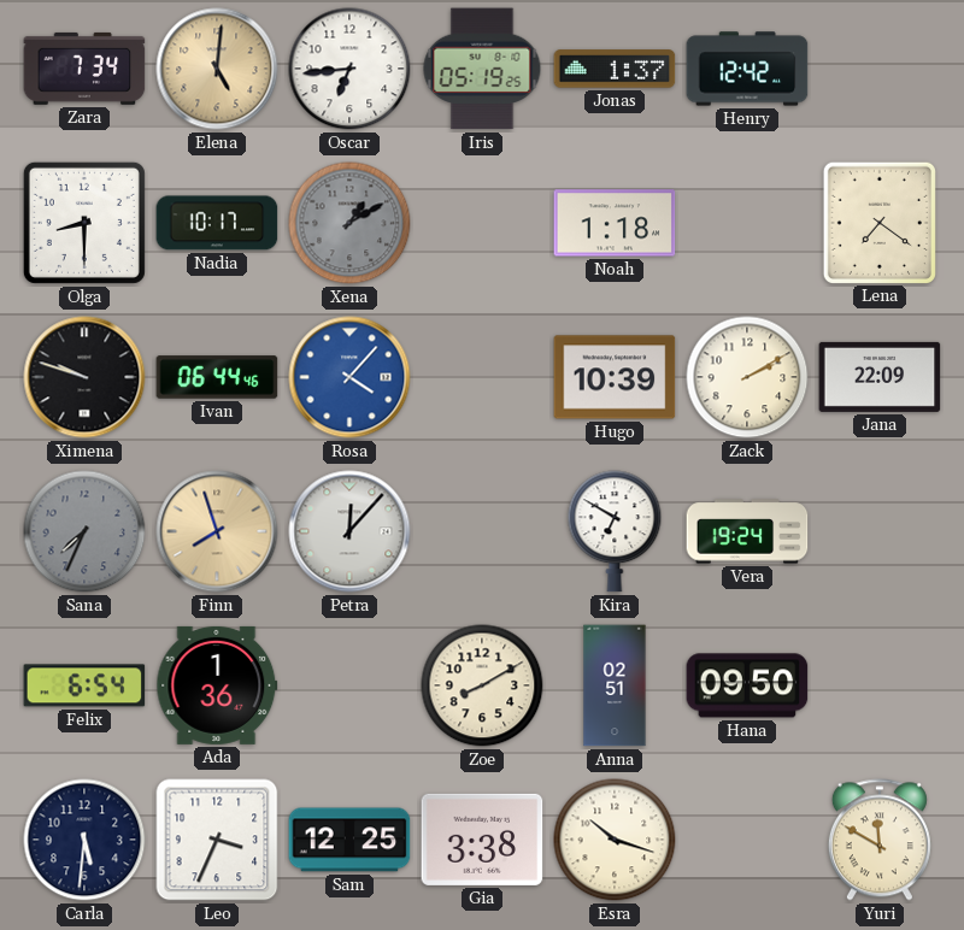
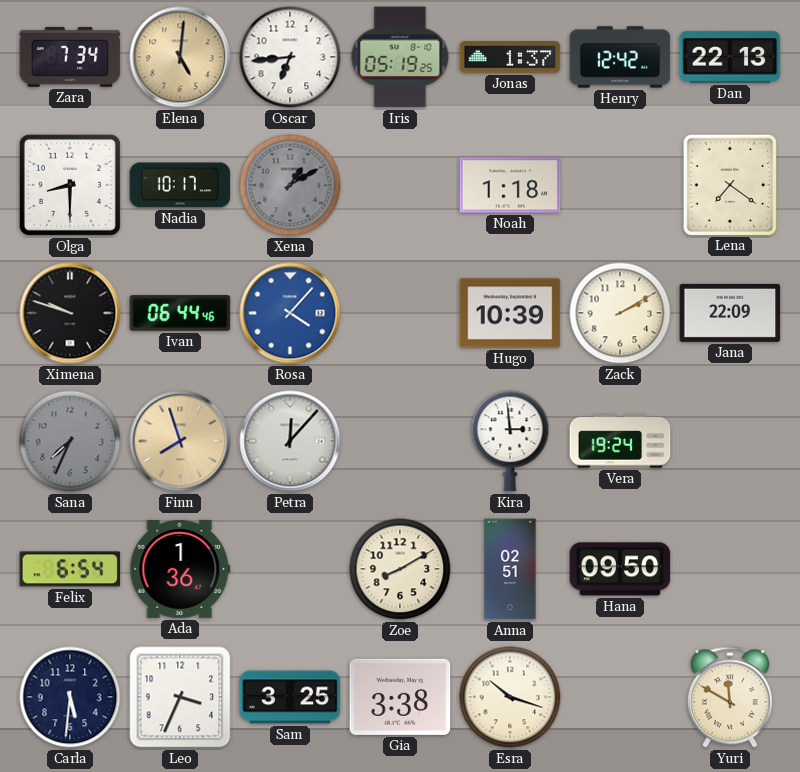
Dan: none -> 22:13 (730, 57)
Kira: 6:50 -> 2:59 (510, 441)
Sam: 12:25 -> 3:25 (290, 697)
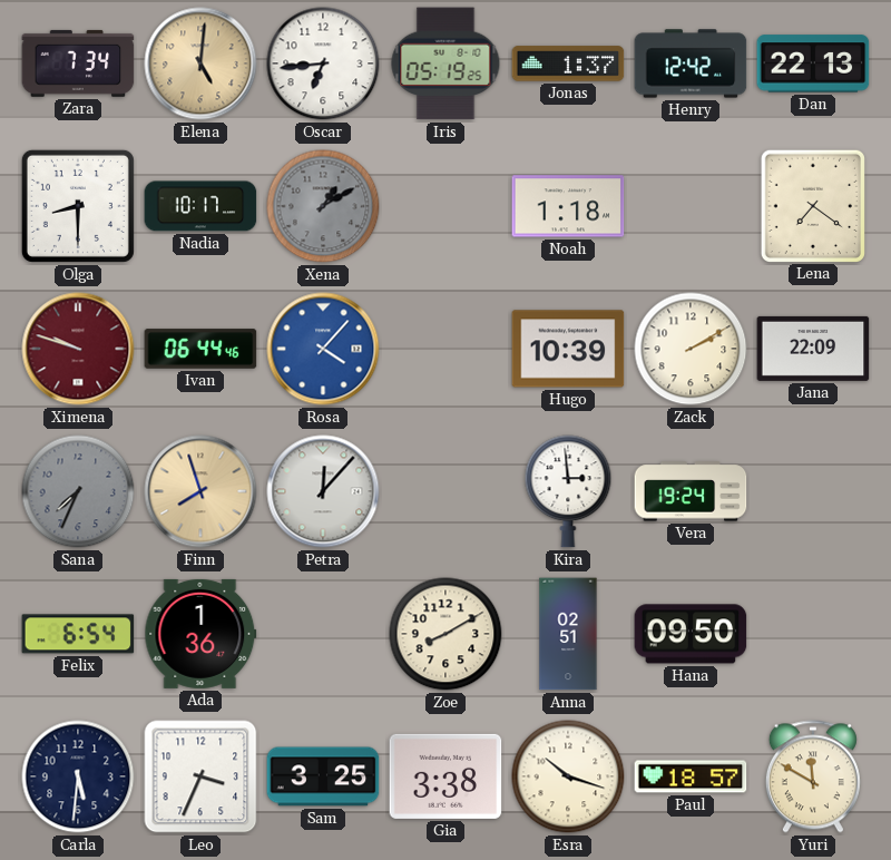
Ximena dial: black -> burgundy (78, 349)
Paul: none -> 18:57 (691, 776)
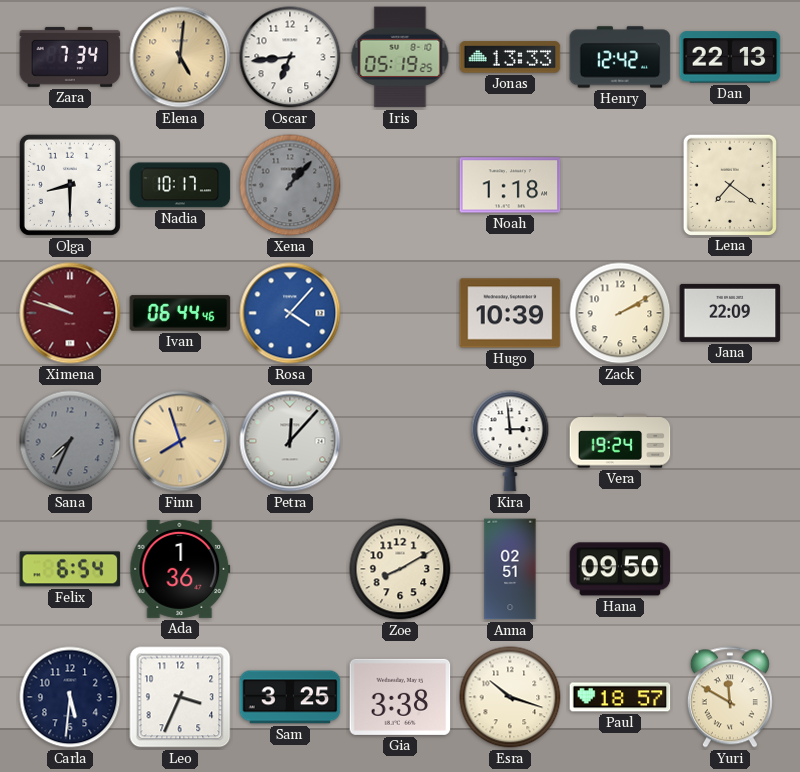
Jonas: 1:37 -> 13:33 (510, 57)
Xena: 1:10 -> 1:07 (290, 185)
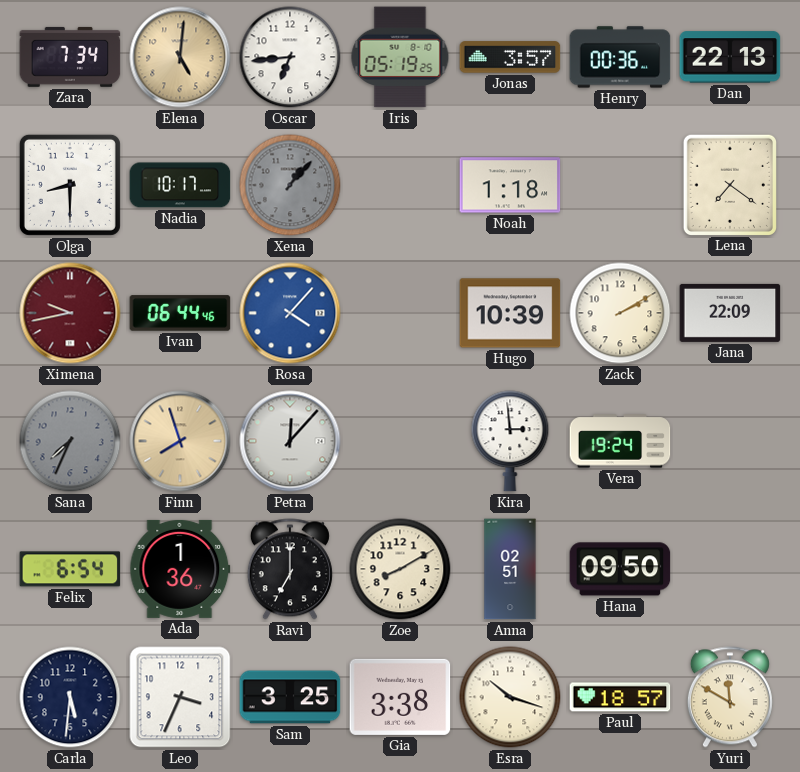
Jonas: 13:33 -> 3:57 (510, 57)
Henry: 12:42 -> 00:36 (620, 57)
Ximena: 9:48 -> 9:43 (70, 313)
Ravi: none -> 7:00 (290, 569)
